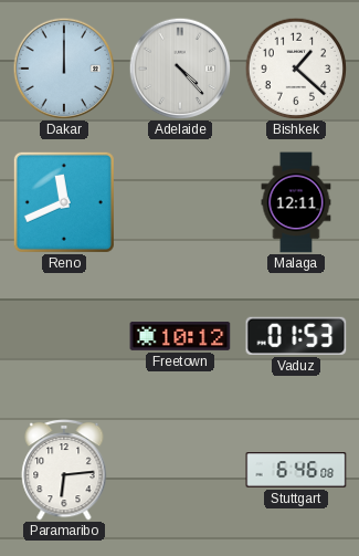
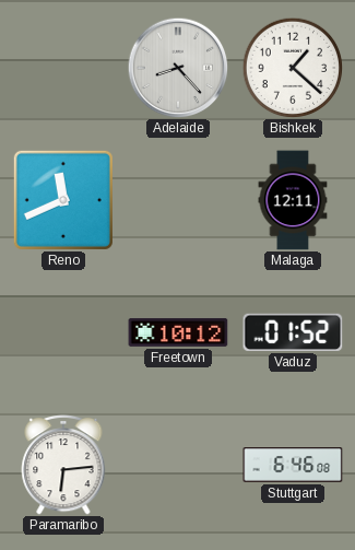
Dakar: 12:00 -> none (64, 69)
Adelaide: 4:23 -> 8:23 (178, 68)
Vaduz: 01:53 -> 01:52 (293, 332)
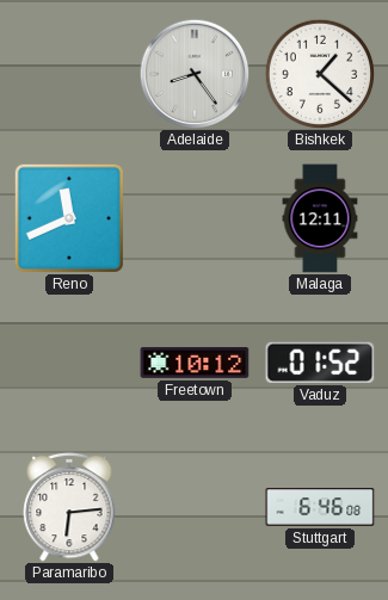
Adelaide: 8:23 -> 8:24 (195, 74)
